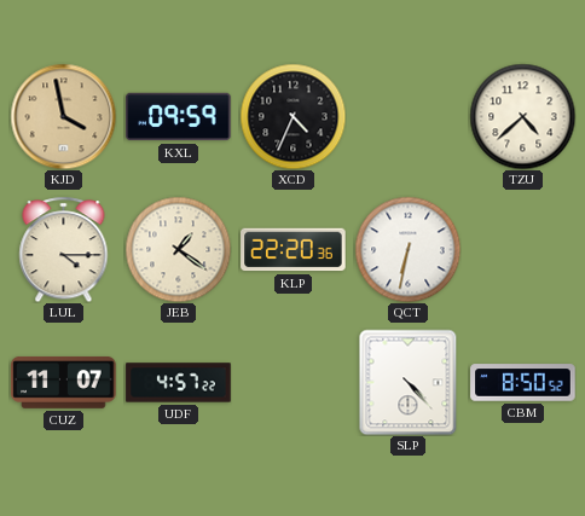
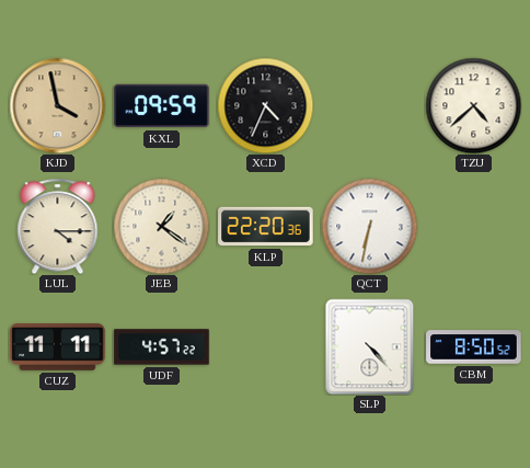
CUZ: 11:07 -> 11:11 (58, 347)
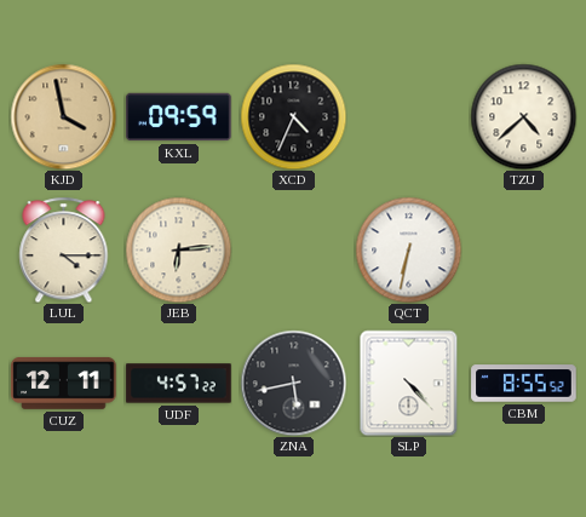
JEB: 1:21 -> 6:14 (178, 249)
KLP: 22:20 -> none (266, 227)
CUZ: 11:11 -> 12:11 (64, 384)
ZNA: none -> 5:43 (293, 383)
CBM: 8:50 -> 8:55 (524, 384)
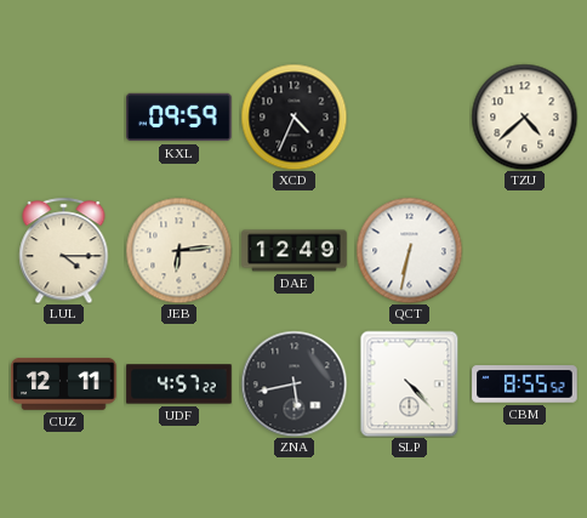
KJD: 3:58 -> none (63, 116)
DAE: none -> 12:49 (295, 251)
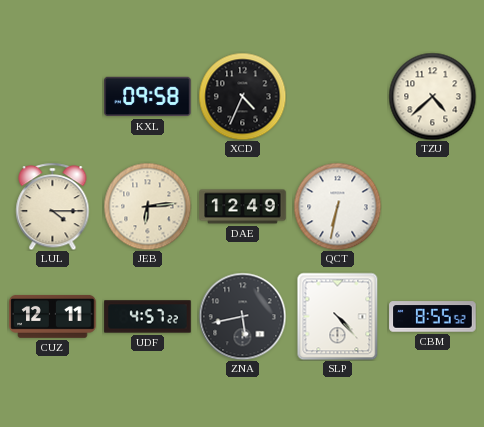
KXL: 09:59 -> 09:58 (148, 97)
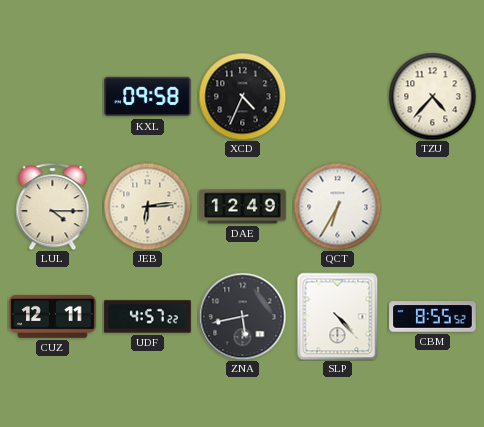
TZU: 4:38 -> 4:37 (432, 96)
QCT: 6:32 -> 6:35 (337, 206)
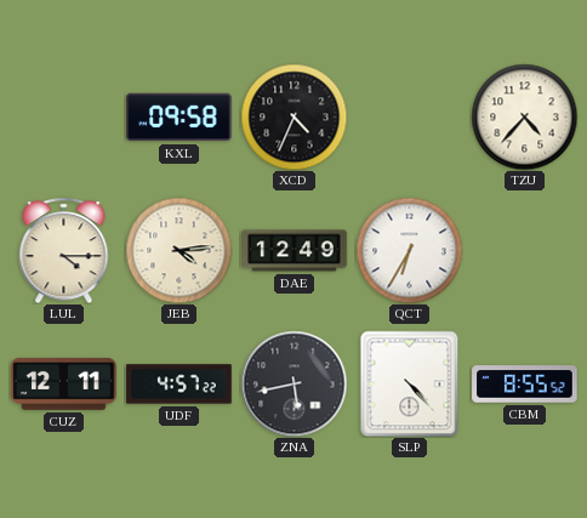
JEB: 6:14 -> 4:14 (178, 250)
